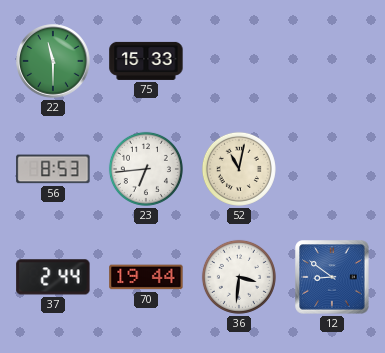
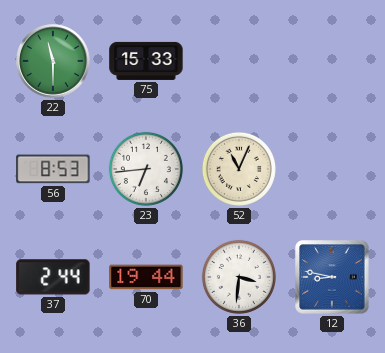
52: 11:02 -> 11:04 (239, 169)
12: 8:51 -> 8:47 (332, 277)
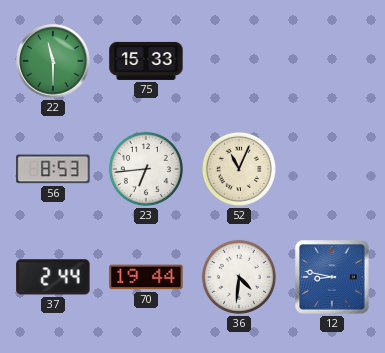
36: 3:31 -> 4:31 (239, 277)
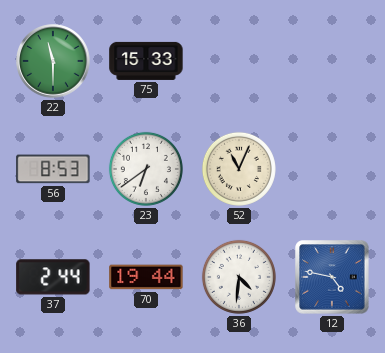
23: 6:44 -> 6:39 (146, 169)
12: 8:47 -> 4:47 (332, 277)
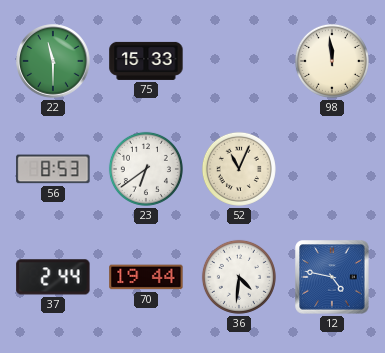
98: none -> 11:59 (332, 61)
